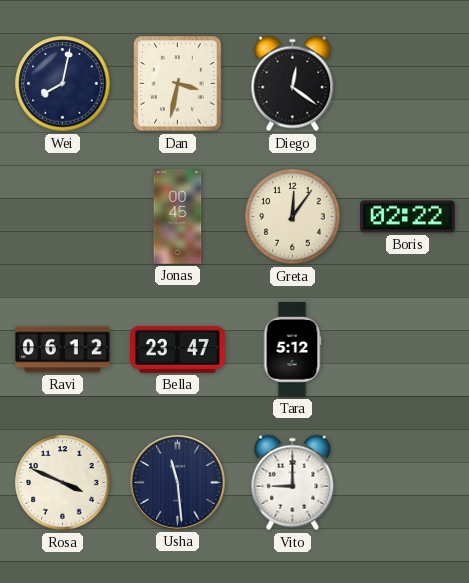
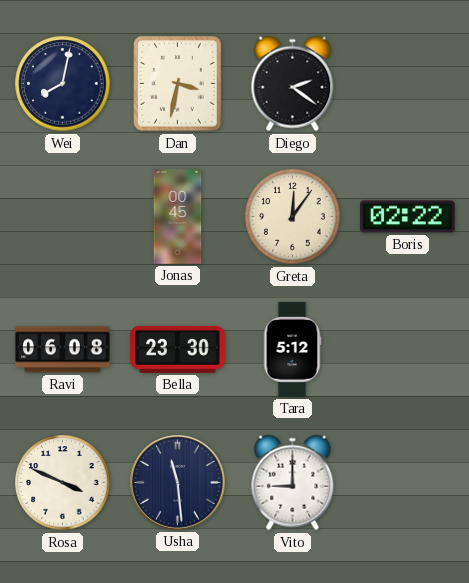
Diego: 12:21 -> 2:21 (293, 84)
Ravi: 06:12 -> 06:08 (63, 350)
Bella: 23:47 -> 23:30 (178, 349)
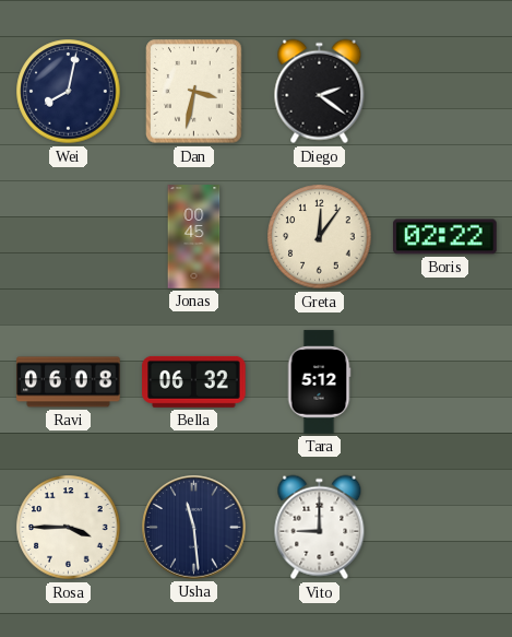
Bella: 23:30 -> 06:32 (194, 381)
Rosa: 3:49 -> 3:45 (69, 528)
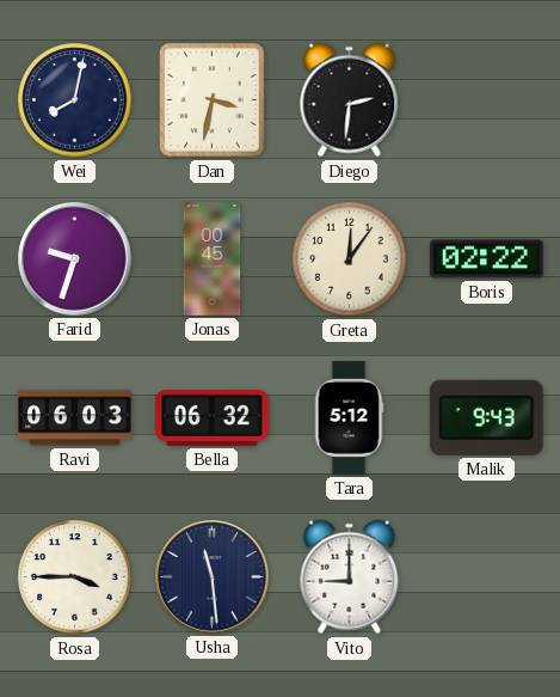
Diego: 2:21 -> 2:31 (350, 100)
Farid: none -> 9:33 (75, 259)
Ravi: 06:08 -> 06:03 (75, 418)
Malik: none -> 9:43 (486, 417)
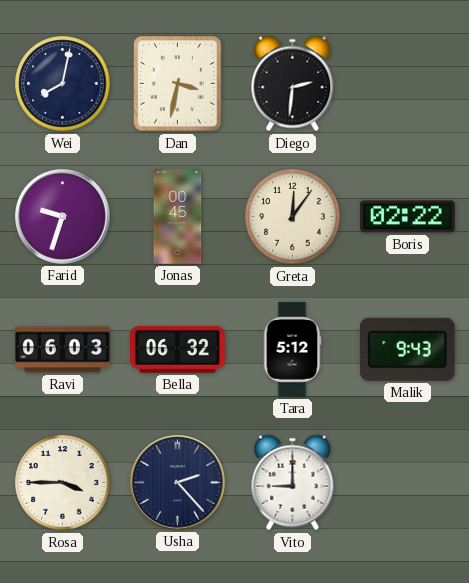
Usha: 11:29 -> 2:23 (178, 483)
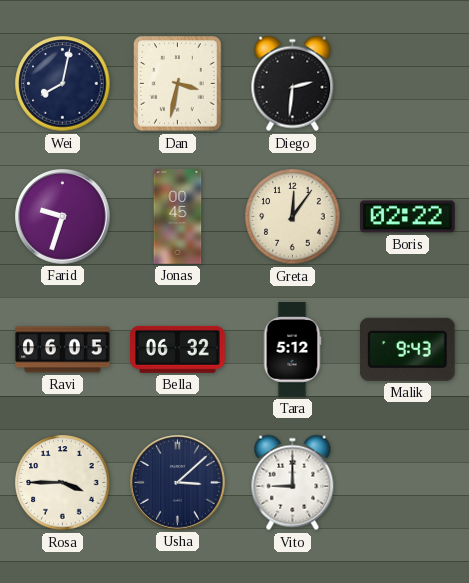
Ravi: 06:03 -> 06:05 (63, 350)
Usha: 2:23 -> 3:08 (178, 483)
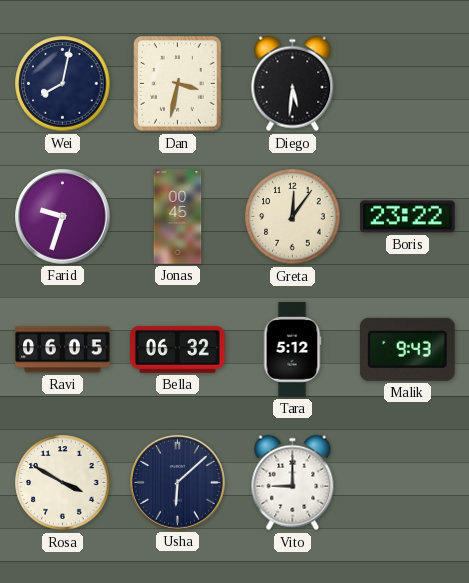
Diego: 2:31 -> 5:31 (293, 84)
Boris: 02:22 -> 23:22 (408, 217)
Rosa: 3:45 -> 3:50 (63, 483)
Usha: 3:08 -> 6:08 (178, 483)
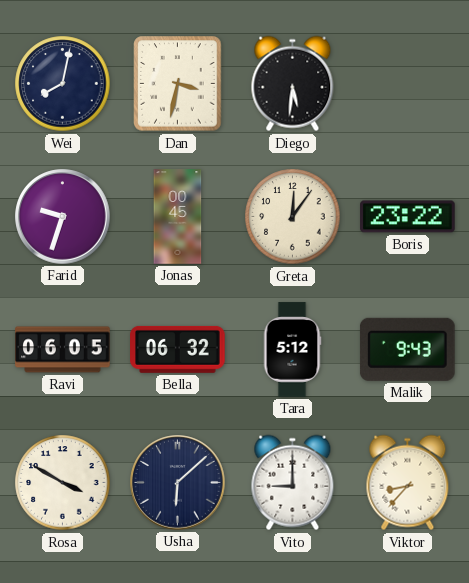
Viktor: none -> 8:37 (408, 483)
